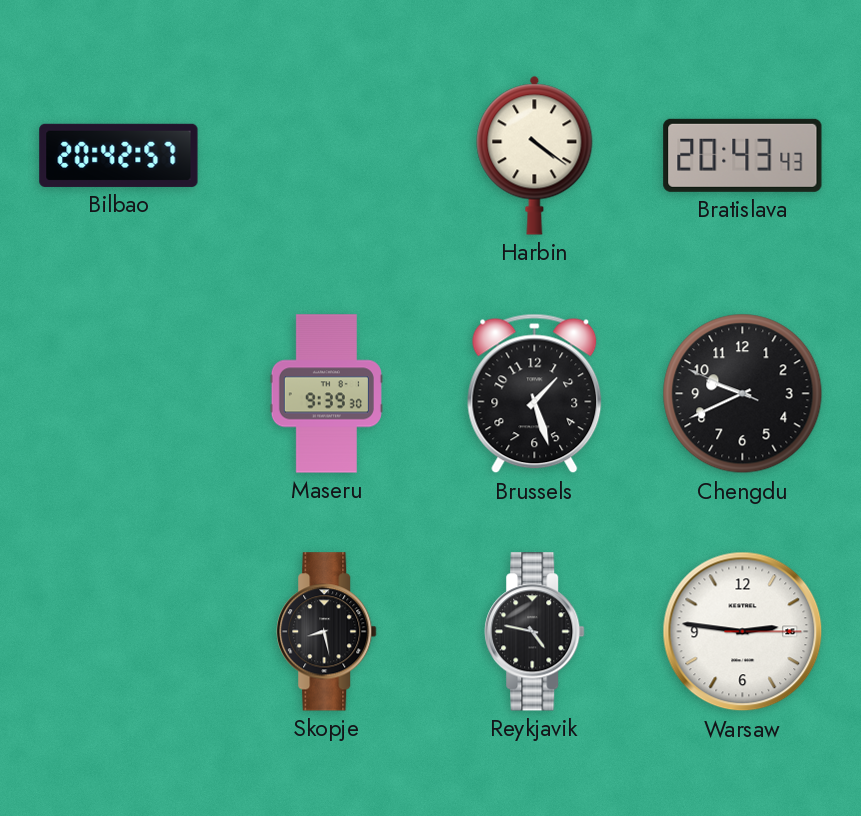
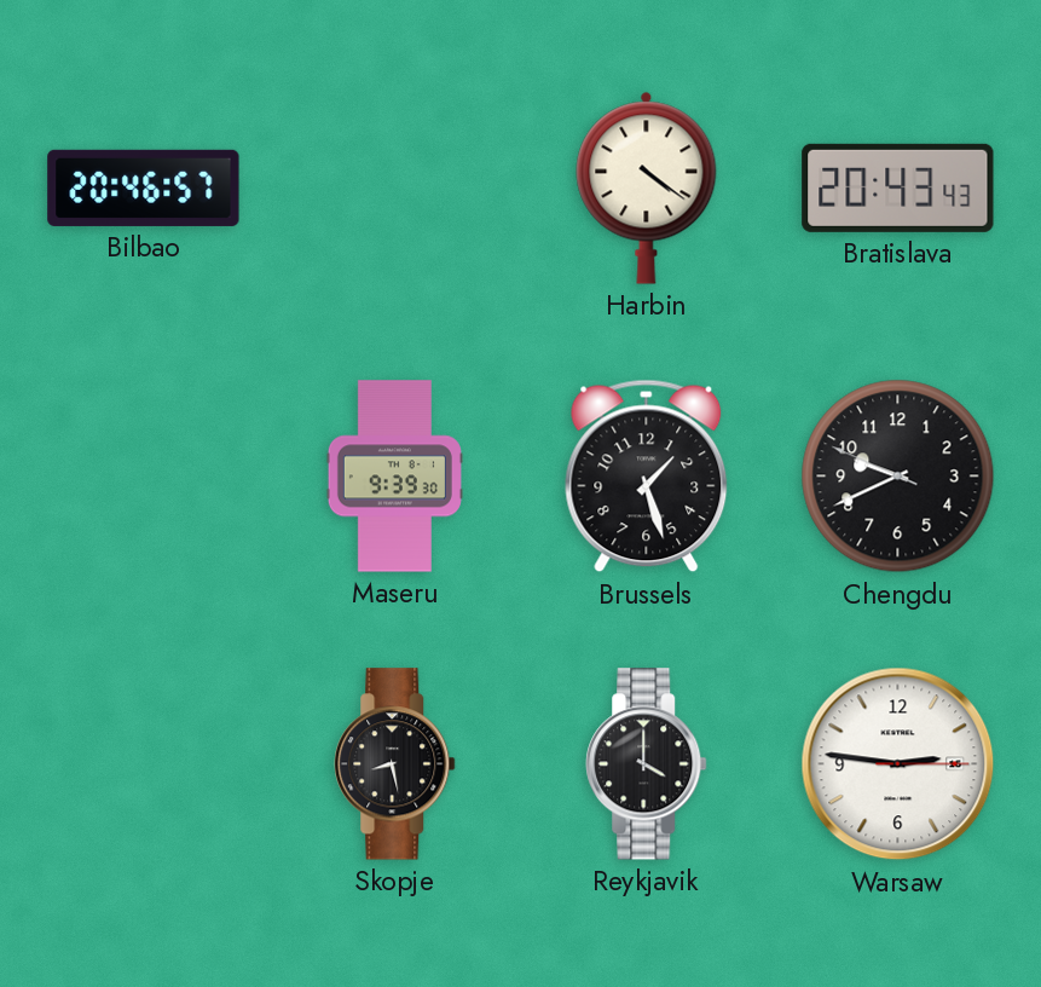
Bilbao: 20:42 -> 20:46 (144, 187)
Reykjavik: 4:47 -> 4:00 (647, 764)
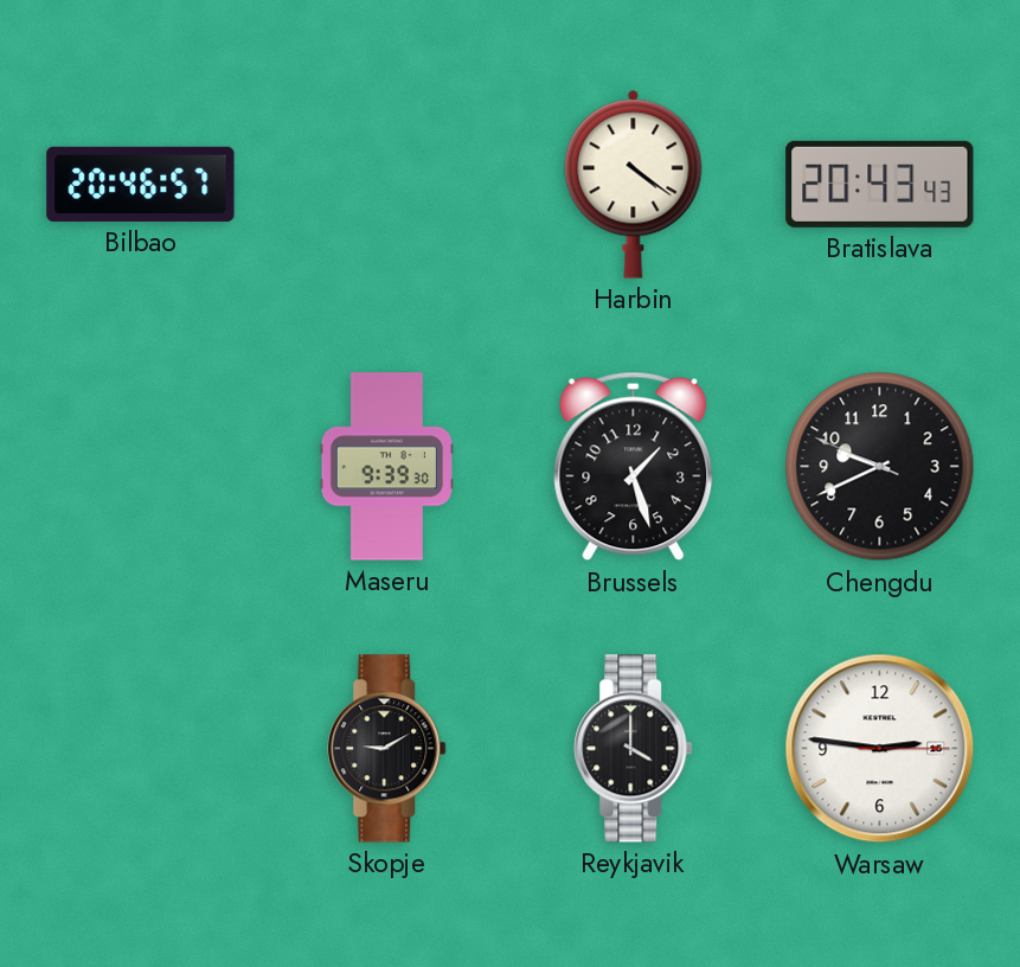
Skopje: 8:28 -> 9:10 (387, 749)
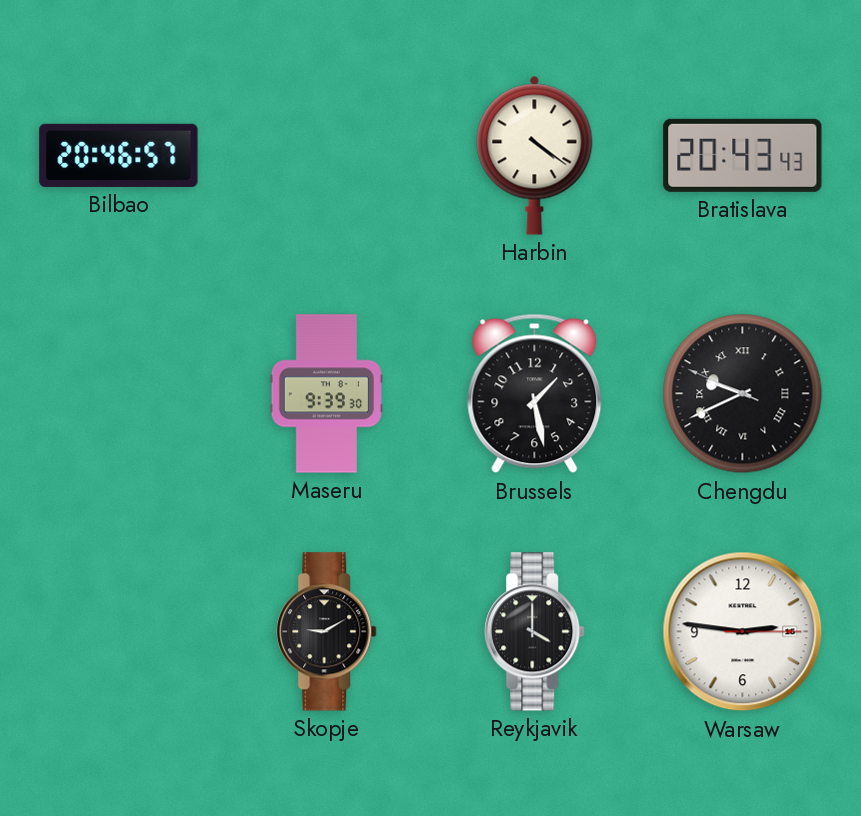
Brussels: 1:27 -> 1:28 (535, 394)
Chengdu numerals: Arabic -> Roman (743, 394)
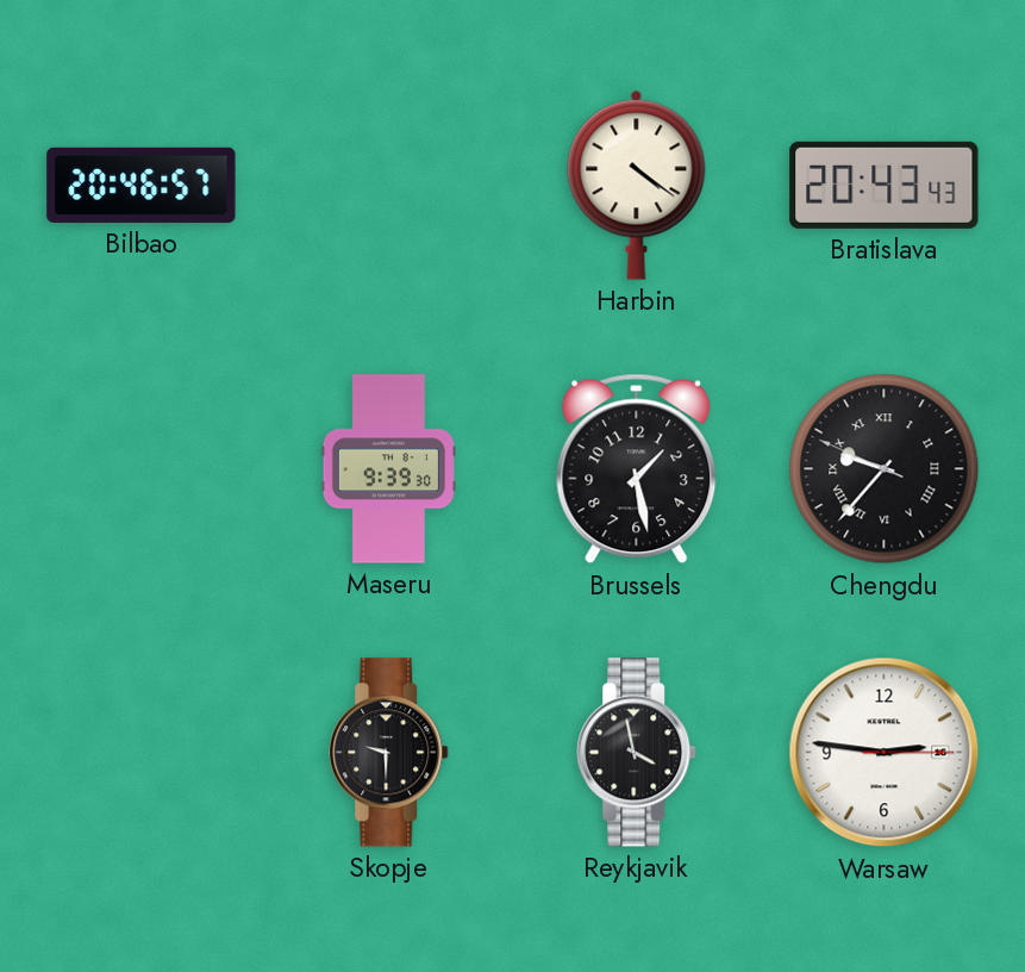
Chengdu: 9:40 -> 9:36 (885, 469)
Skopje: 9:10 -> 9:30 (389, 753)
Reykjavik: 4:00 -> 3:58 (637, 753)
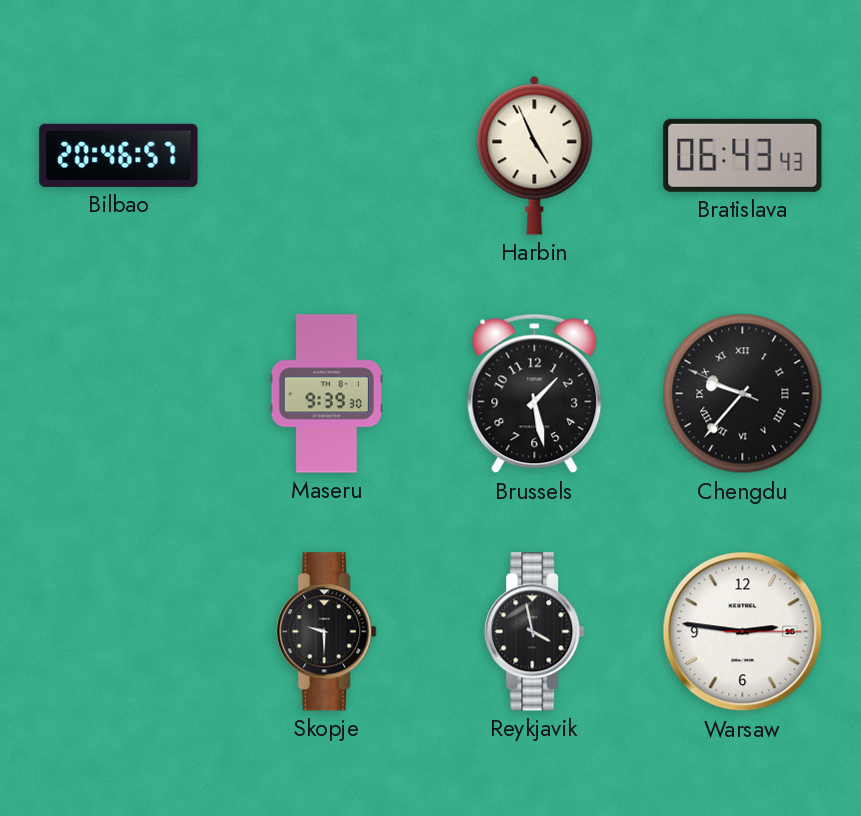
Harbin: 4:21 -> 4:56 (535, 155)
Bratislava: 20:43 -> 06:43 (743, 155)
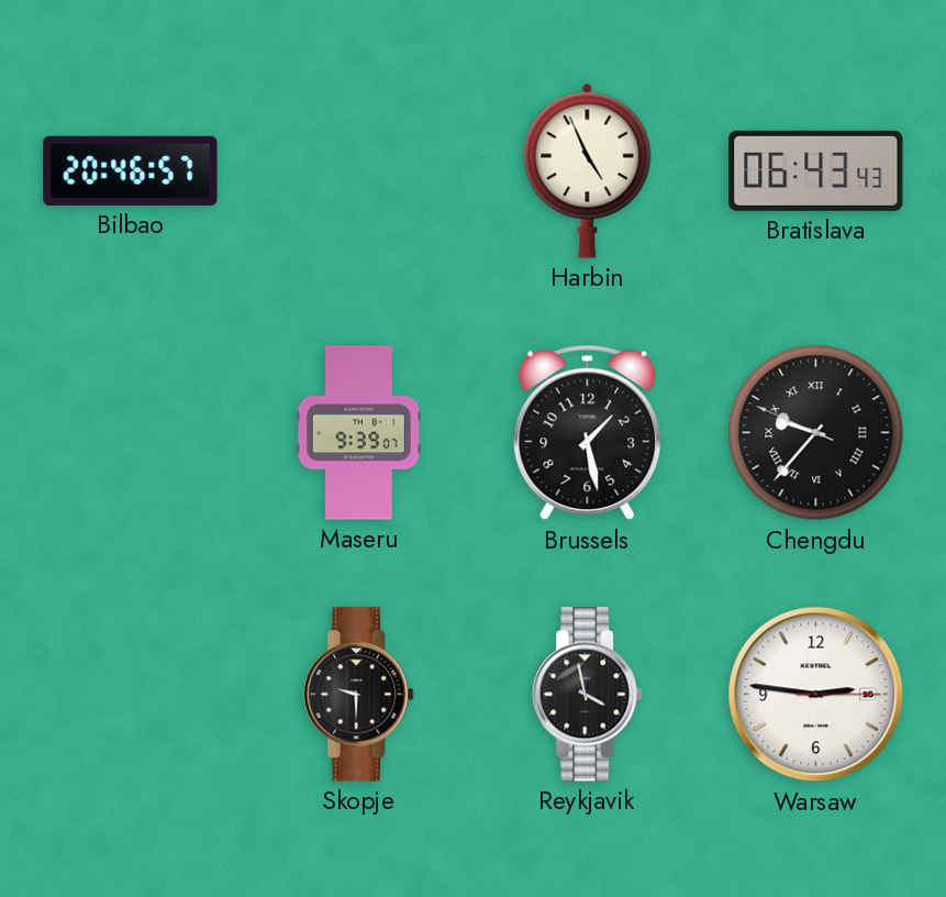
Maseru: 9:39:30 -> 9:39:07 (358, 433)
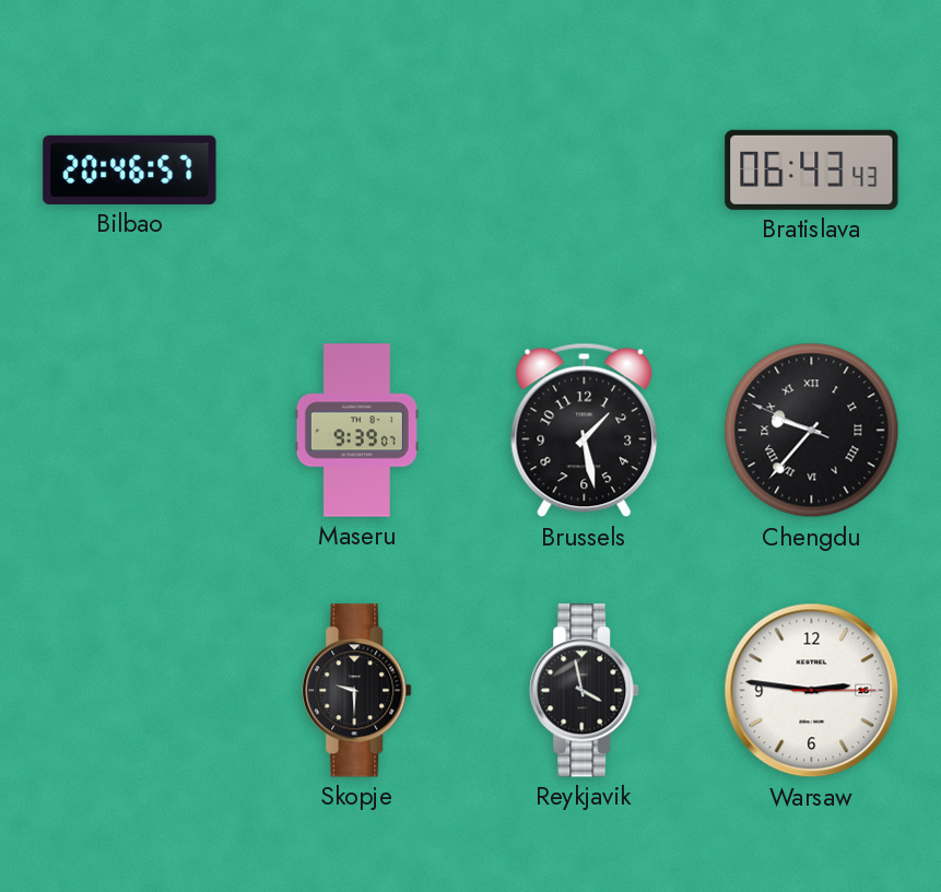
Harbin: 4:56 -> none (588, 170)
